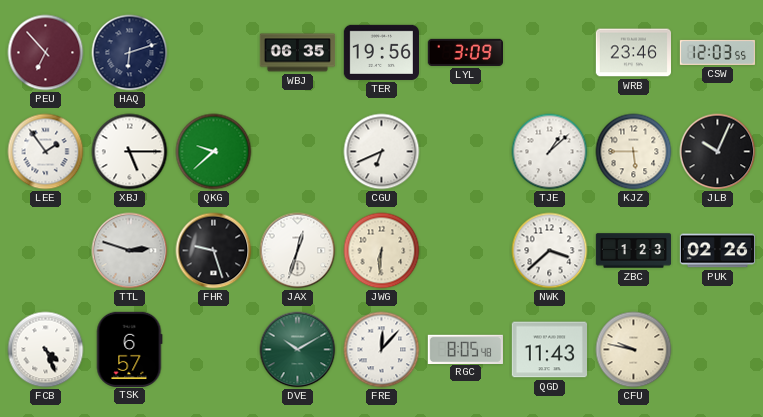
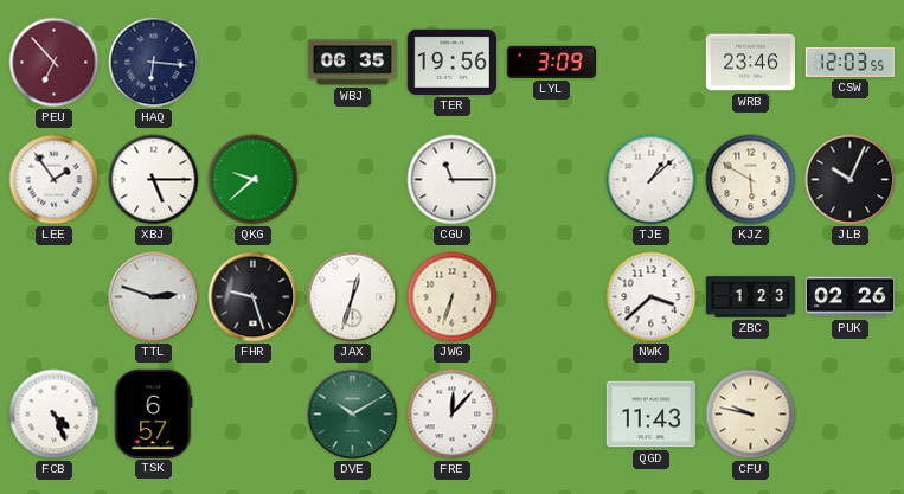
HAQ: 6:12 -> 6:16 (154, 63)
CGU: 6:41 -> 11:15 (453, 180)
KJZ: 5:45 -> 5:50 (751, 180)
JWG: 6:31 -> 6:33 (453, 297)
RGC: 8:05 -> none (465, 349)
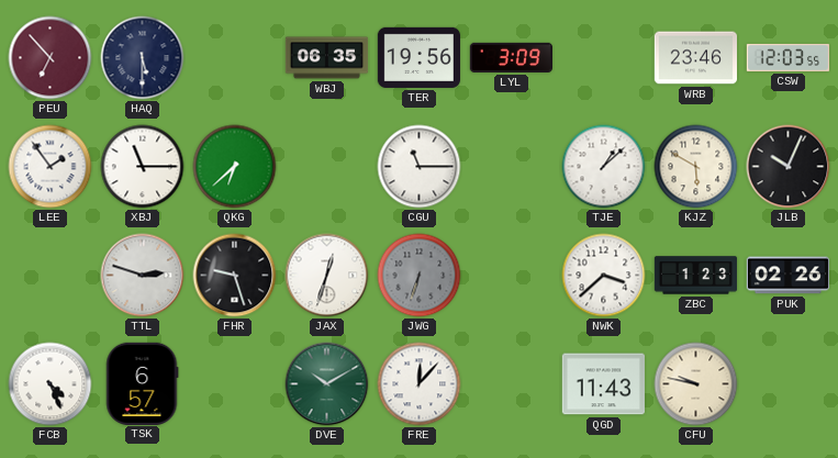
HAQ: 6:16 -> 5:30 (143, 58)
XBJ: 5:15 -> 11:15 (143, 167)
QKG: 9:38 -> 6:38 (235, 167)
JWG dial: cream -> grey (420, 276)
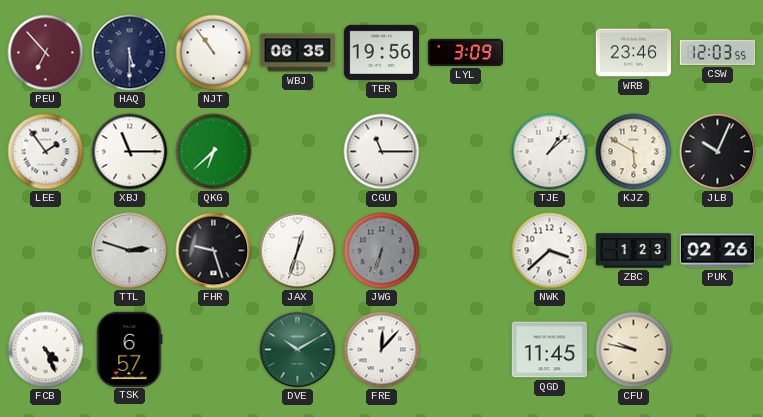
NJT: none -> 10:54 (214, 53)
QGD: 11:43 -> 11:45 (549, 350)
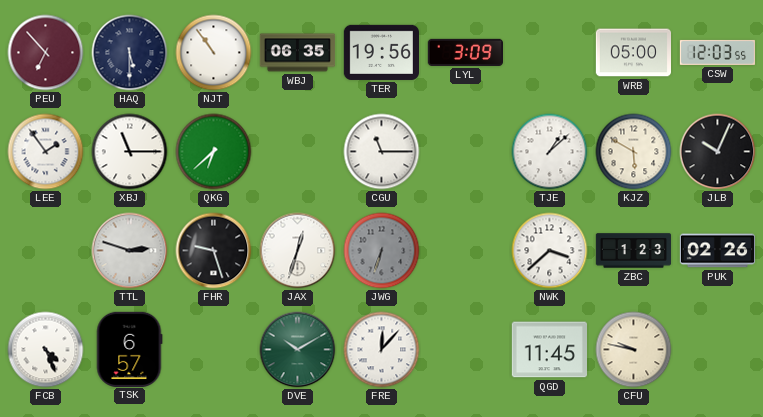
WRB: 23:46 -> 05:00 (633, 53)
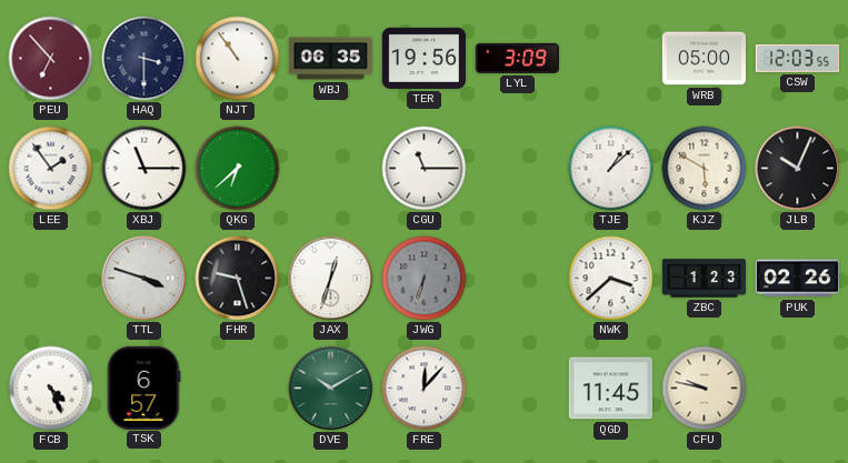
HAQ: 5:30 -> 3:30 (144, 59)
TTL: 2:48 -> 3:48 (144, 279)
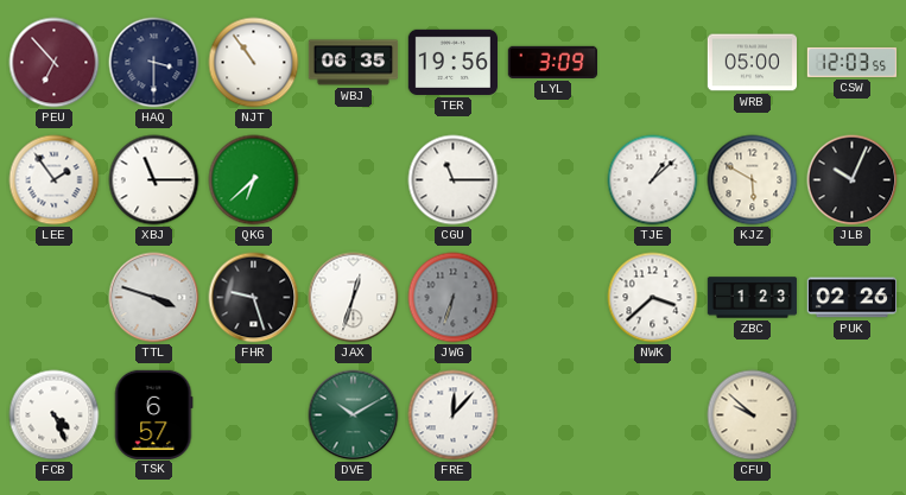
QGD: 11:45 -> none (610, 389)
CFU: 9:47 -> 9:52 (753, 415)
